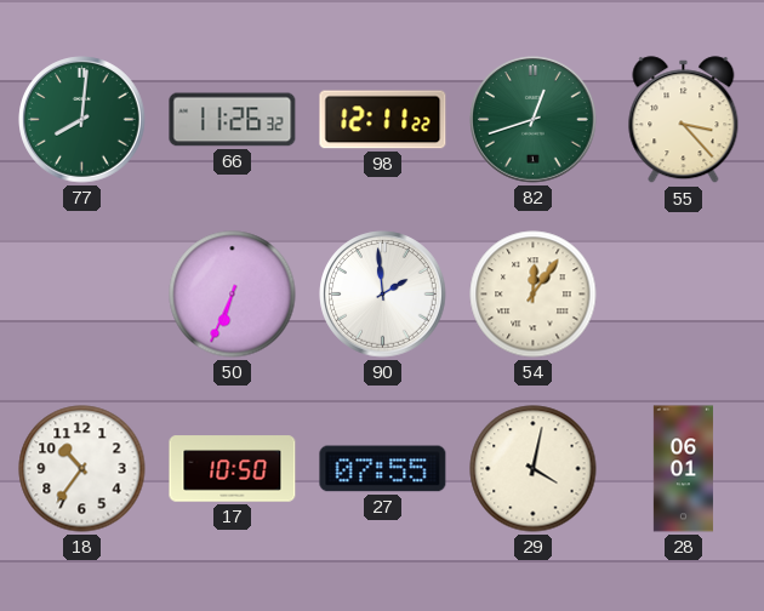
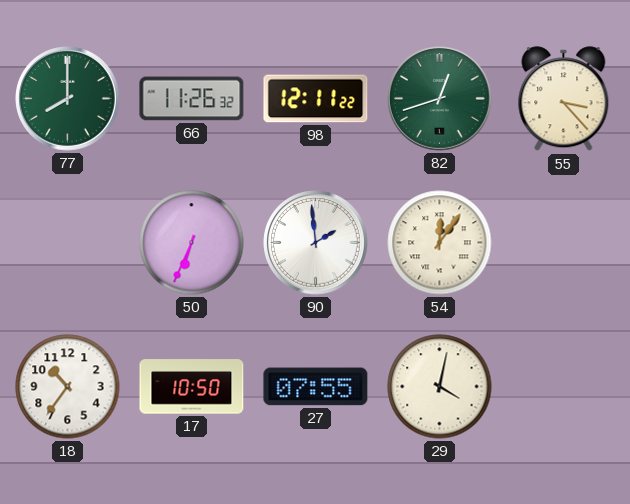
77: 8:01 -> 8:00 (68, 99)
28: 06:01 -> none (683, 469)
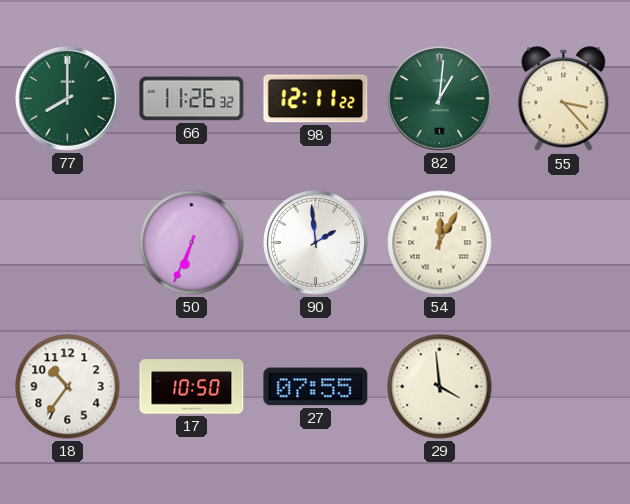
82: 12:42 -> 1:01 (440, 99)
54: 12:06 -> 12:05 (440, 243)
29: 4:02 -> 3:59 (440, 387)
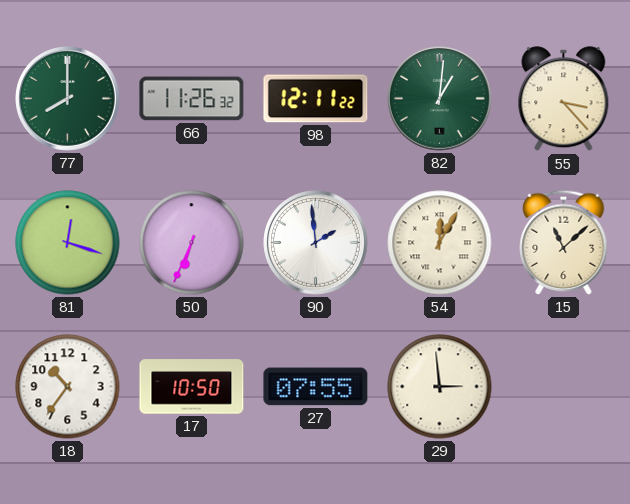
81: none -> 12:18 (68, 243)
15: none -> 11:08 (564, 242)
29: 3:59 -> 2:59 (440, 387)
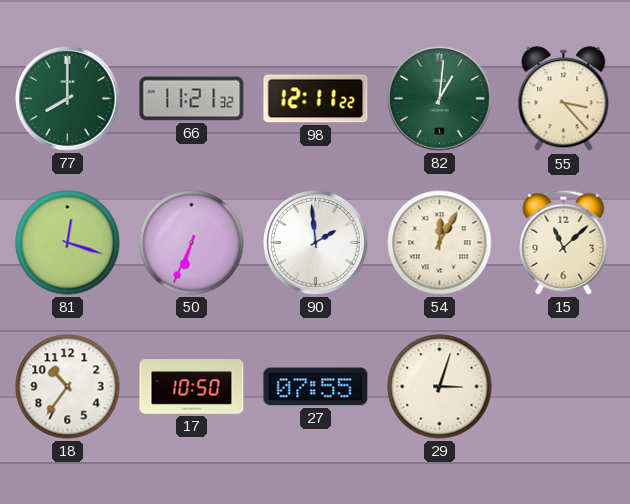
66: 11:26 -> 11:21 (192, 99)
29: 2:59 -> 3:03 (440, 387)
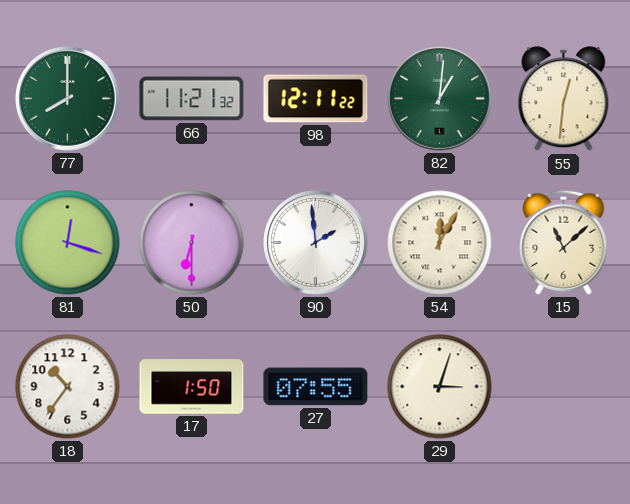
55: 3:23 -> 12:31 (564, 99)
50: 6:34 -> 6:30 (192, 243)
17: 10:50 -> 1:50 (192, 387)
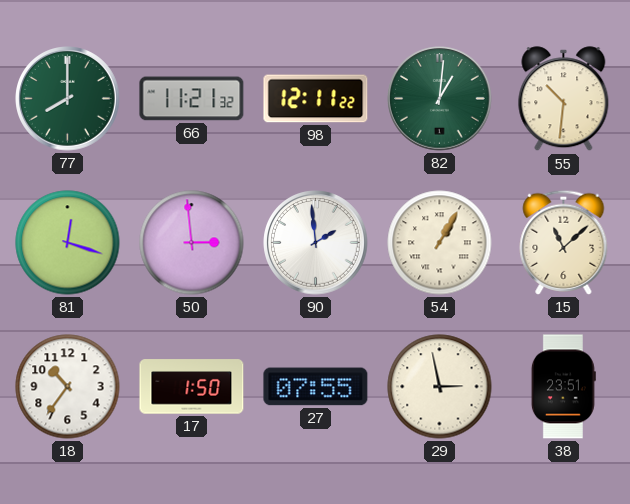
55: 12:31 -> 10:31 (564, 99)
50: 6:30 -> 2:59 (192, 243)
54: 12:05 -> 1:05 (440, 243)
29: 3:03 -> 2:58 (440, 387)
38: none -> 23:51 (563, 387)
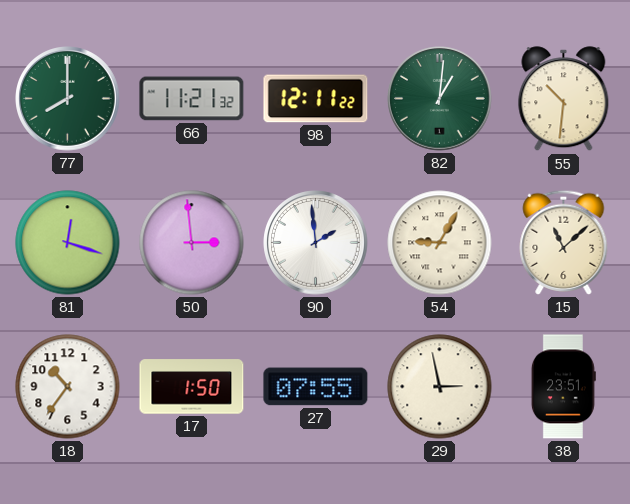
54: 1:05 -> 9:05 (440, 243)
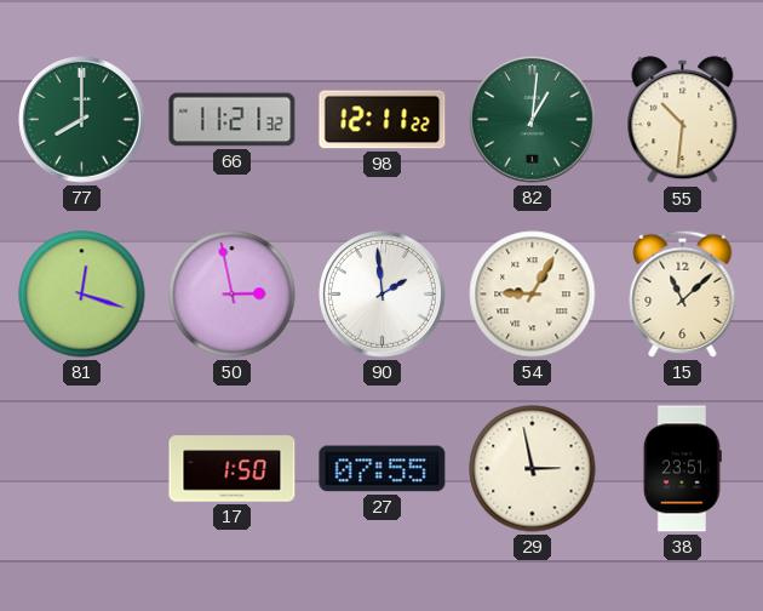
50: 2:59 -> 2:58 (233, 295)
18: 10:36 -> none (68, 387)
